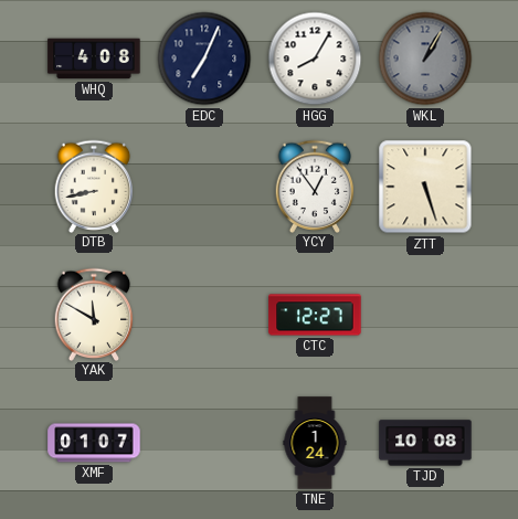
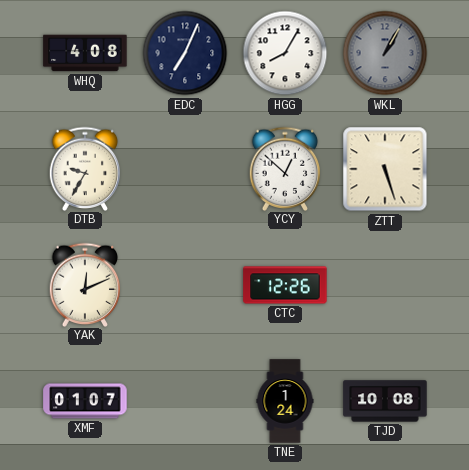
DTB: 8:43 -> 9:35 (85, 168)
YCY: 12:54 -> 12:52 (285, 168)
YAK: 11:50 -> 12:11 (85, 284)
CTC: 12:27 -> 12:26 (285, 285)
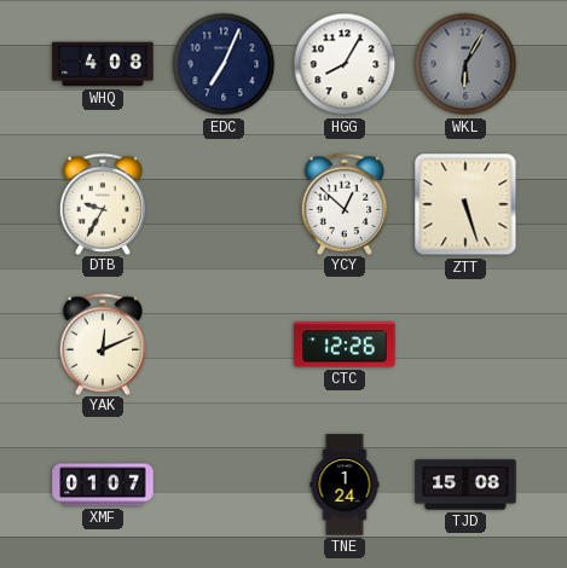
WKL: 1:05 -> 6:05 (465, 64)
TJD: 10:08 -> 15:08 (465, 485)
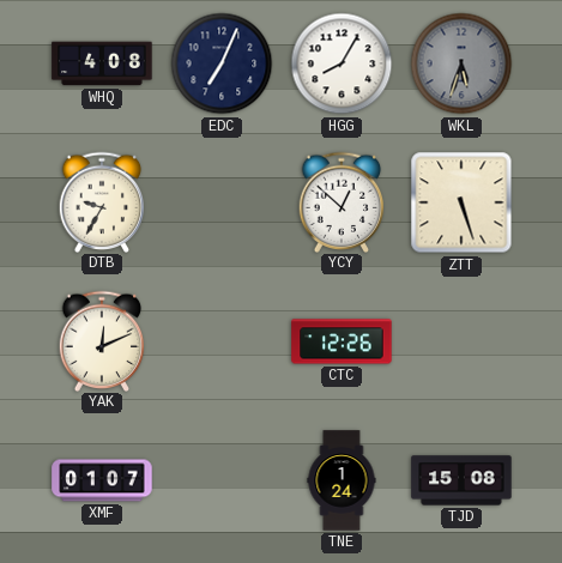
WKL: 6:05 -> 5:33 (461, 63)
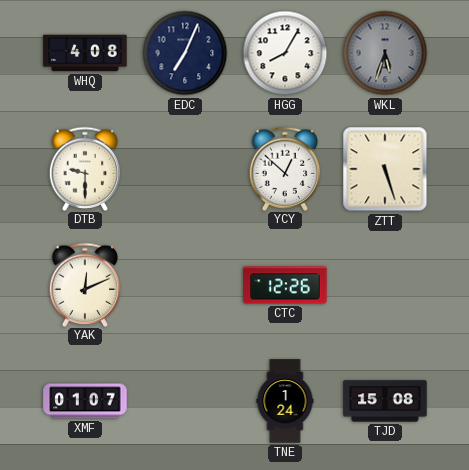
DTB: 9:35 -> 9:30 (85, 168)
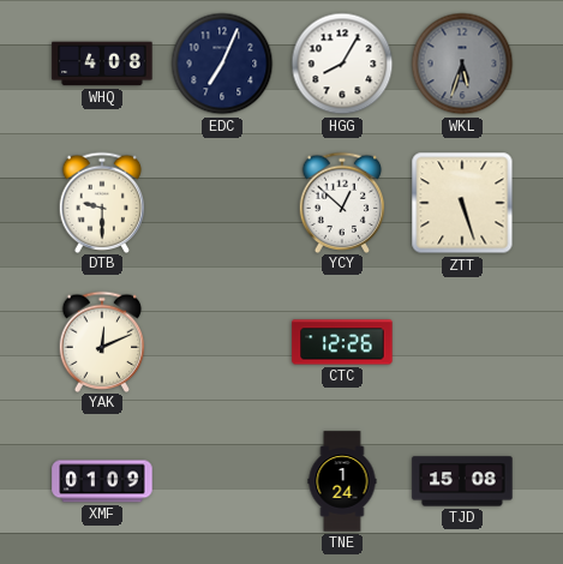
XMF: 01:07 -> 01:09 (102, 481)
